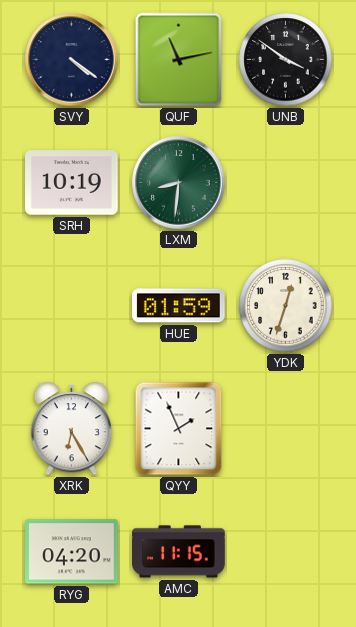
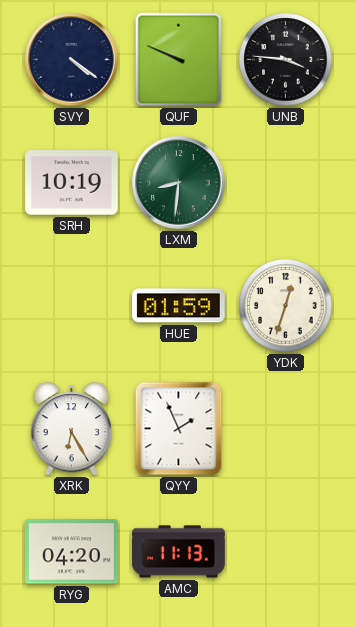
QUF: 11:13 -> 9:49 (179, 60)
UNB: 3:51 -> 3:46 (286, 60)
AMC: 11:15 -> 11:13 (179, 552)
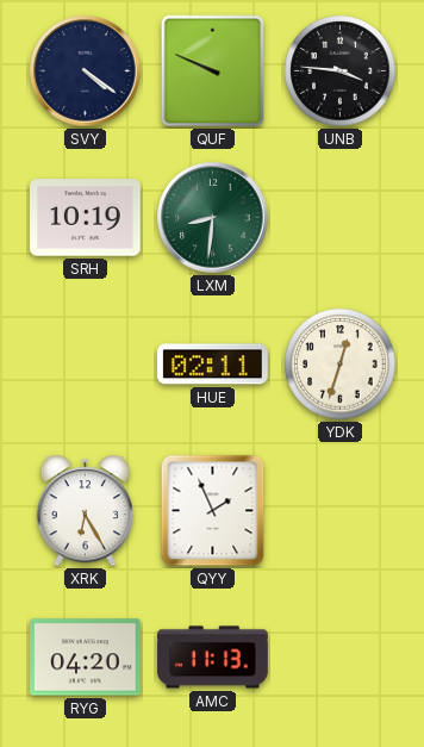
HUE: 01:59 -> 02:11 (213, 365)
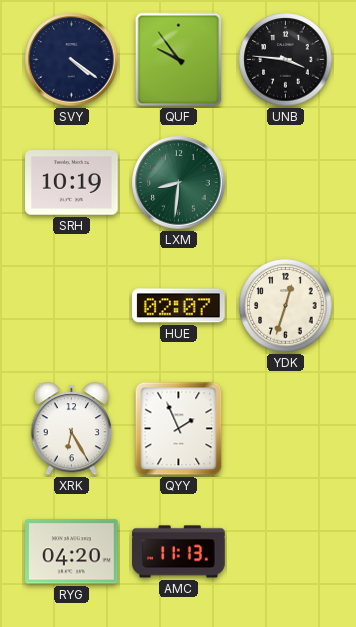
QUF: 9:49 -> 9:54 (179, 60)
HUE: 02:11 -> 02:07 (179, 306)
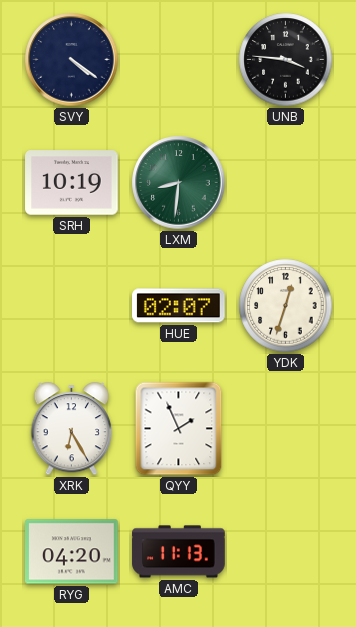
QUF: 9:54 -> none (179, 60)
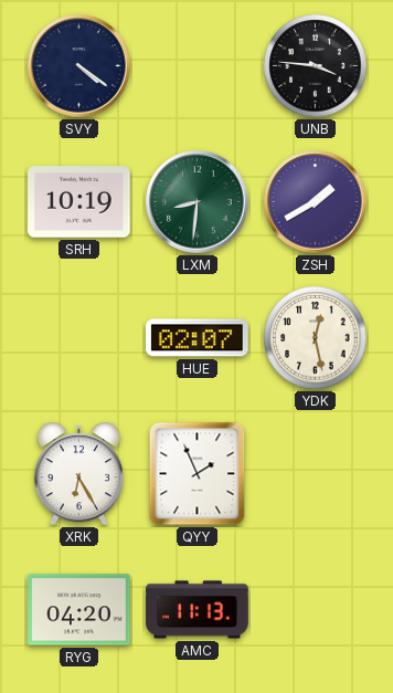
ZSH: none -> 1:40 (316, 202)
YDK: 12:33 -> 12:28 (316, 338)
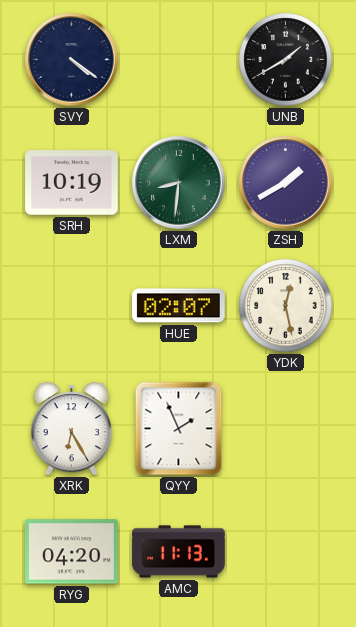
UNB: 3:46 -> 1:40 (286, 60)
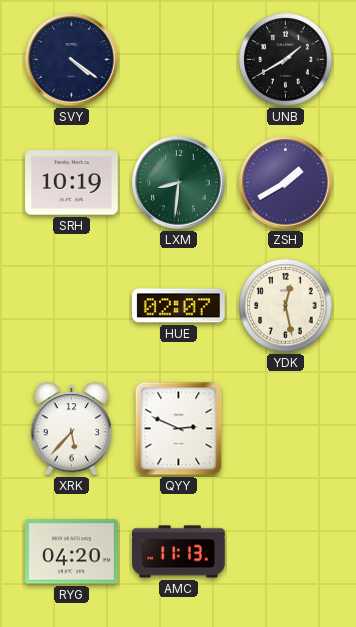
XRK: 6:25 -> 5:37 (72, 429)
QYY: 1:56 -> 2:49 (179, 429)
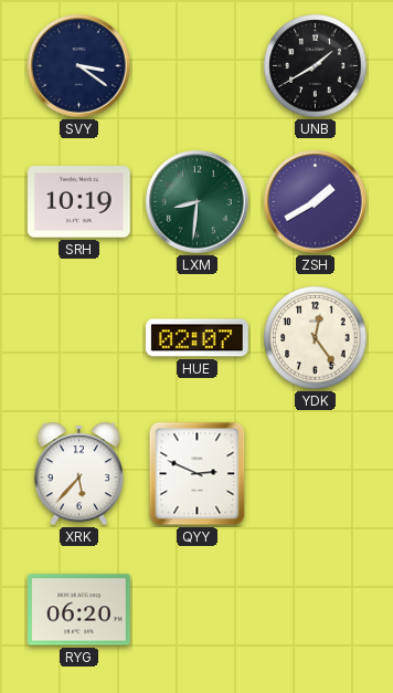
SVY: 4:21 -> 3:21 (79, 66)
YDK: 12:28 -> 12:24 (316, 338)
RYG: 04:20 -> 06:20 (79, 610)
AMC: 11:13 -> none (179, 552)
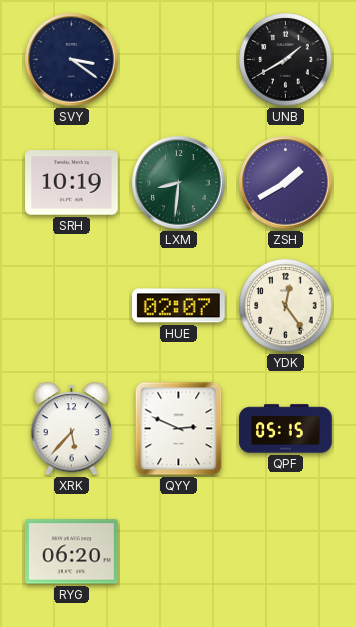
QPF: none -> 05:15 (286, 429)
